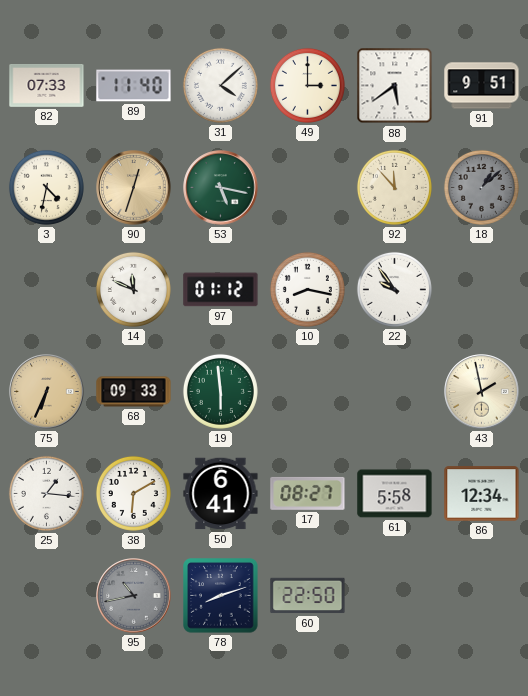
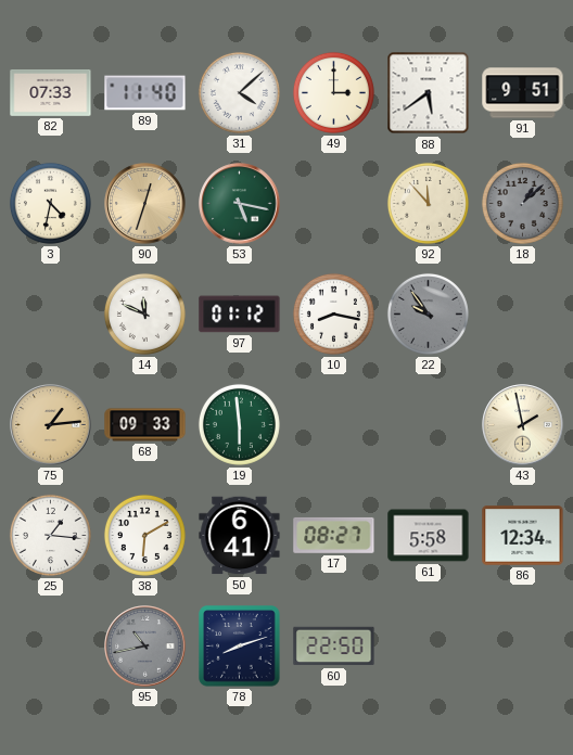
22 dial: white -> grey (428, 313)
75: 6:34 -> 1:14 (51, 425)
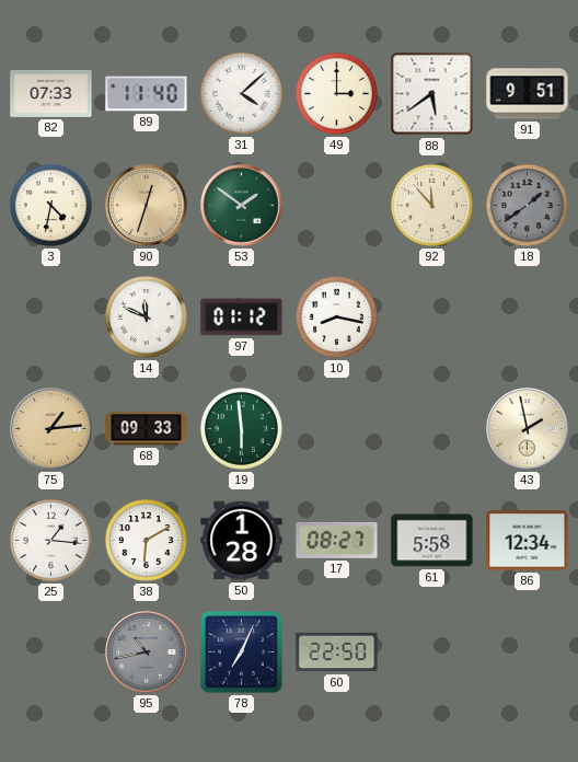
53: 5:17 -> 1:51 (242, 206)
18: 1:08 -> 1:39 (527, 205)
22: 9:54 -> none (428, 313)
50: 6:41 -> 1:28 (242, 541)
78: 8:12 -> 7:04 (242, 653)
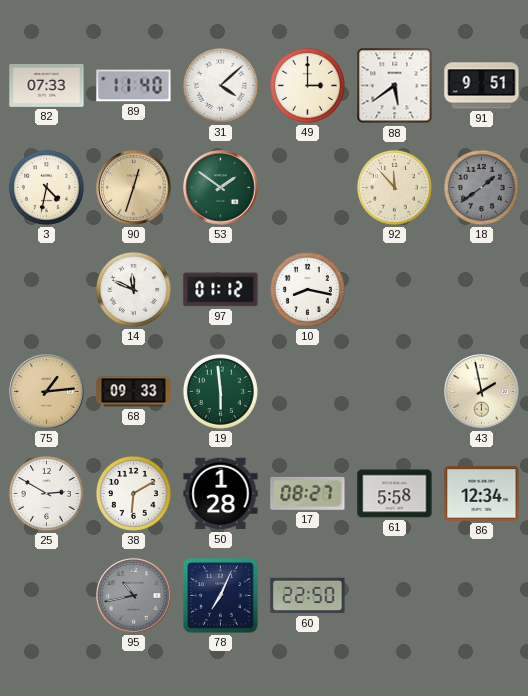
25: 1:16 -> 2:50 (46, 493)
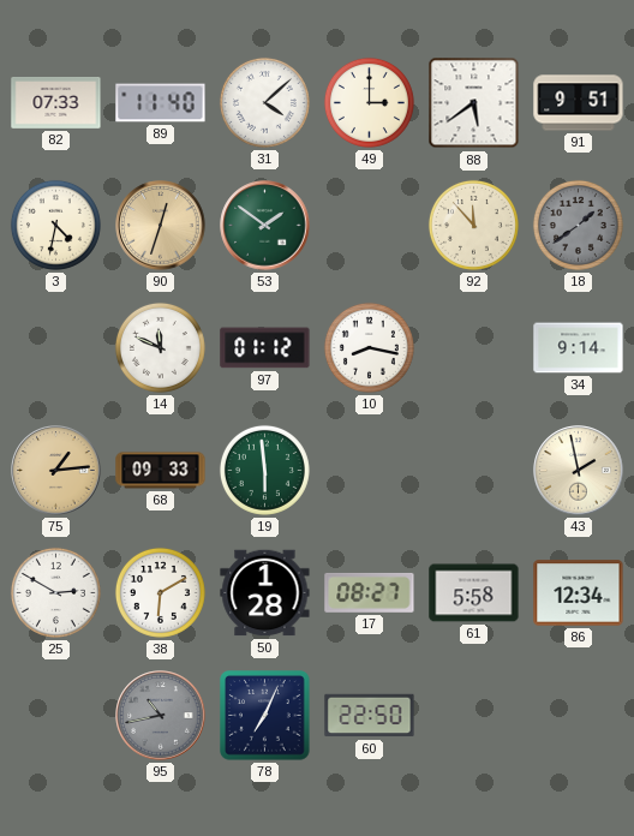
34: none -> 9:14 (579, 348)
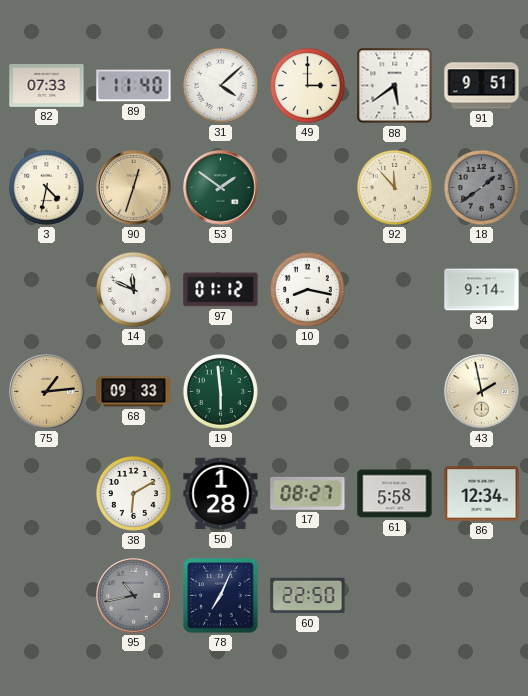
25: 2:50 -> none (55, 592)
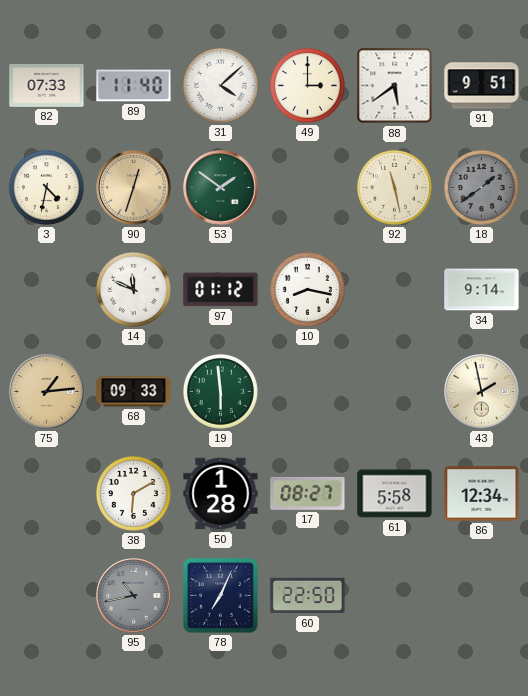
92: 11:53 -> 11:28 (394, 187)
